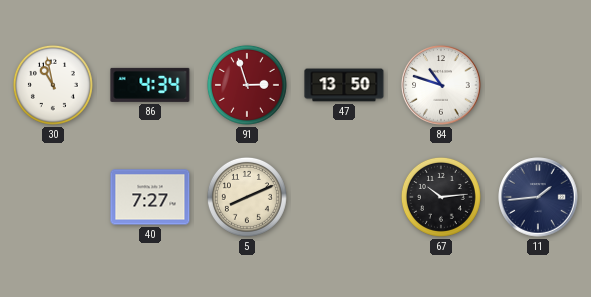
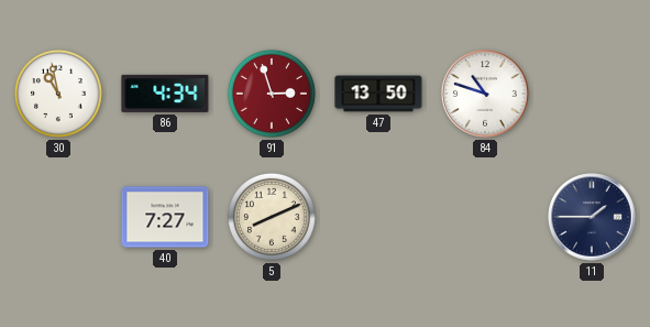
67: 10:14 -> none (441, 197)
11: 1:44 -> 1:45 (592, 217)
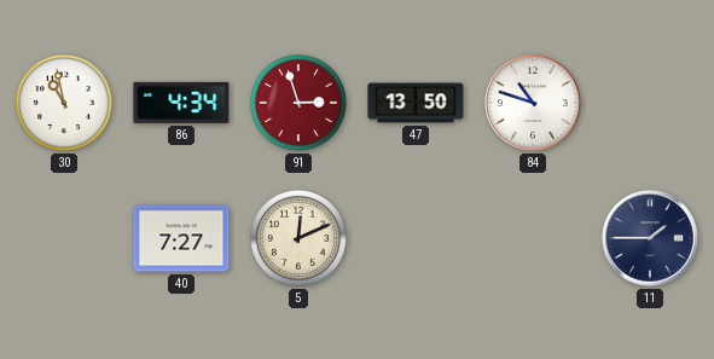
5: 8:11 -> 12:11 (298, 238)
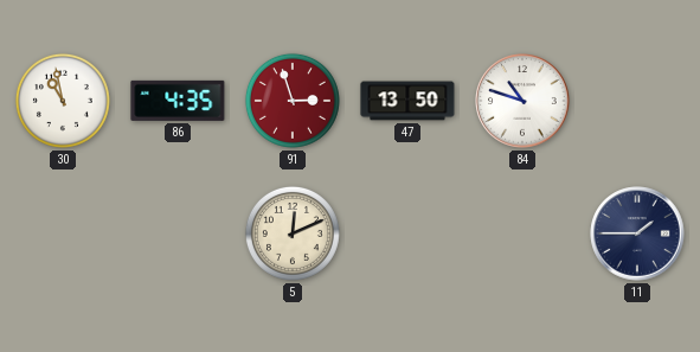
86: 4:34 -> 4:35 (178, 101)
40: 7:27 -> none (181, 238)
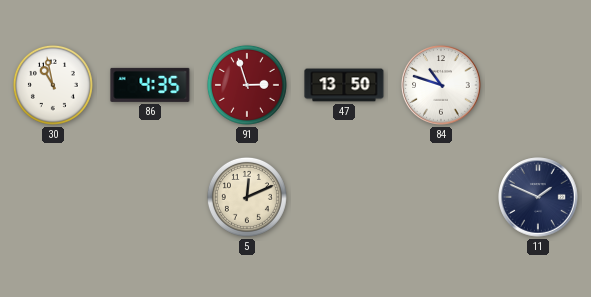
11: 1:45 -> 1:49 (538, 197)
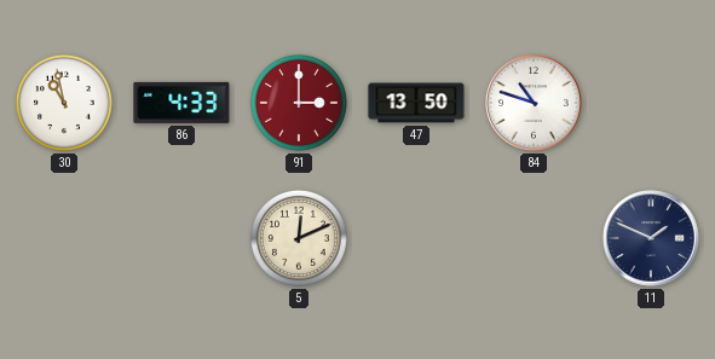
86: 4:35 -> 4:33 (181, 103)
91: 2:57 -> 3:00 (299, 103)
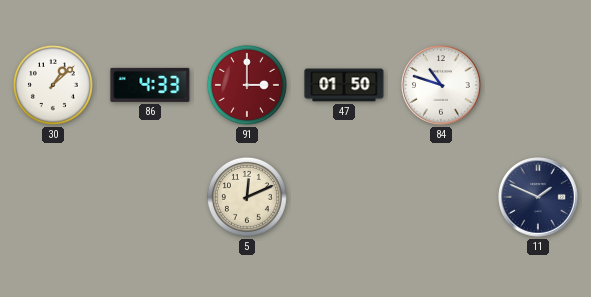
30: 10:58 -> 1:08 (53, 85)
47: 13:50 -> 01:50 (344, 85)
